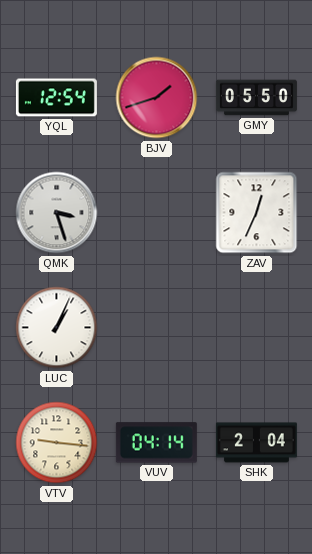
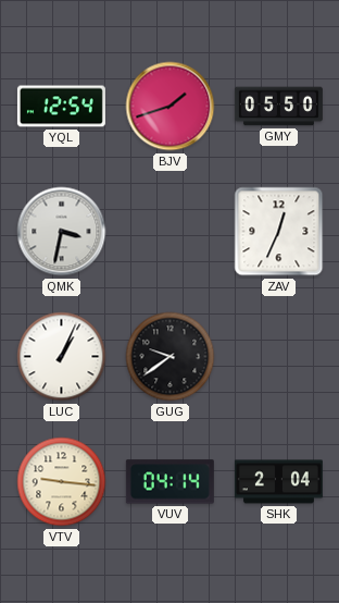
QMK: 3:27 -> 3:32 (62, 232)
GUG: none -> 9:39 (171, 357)
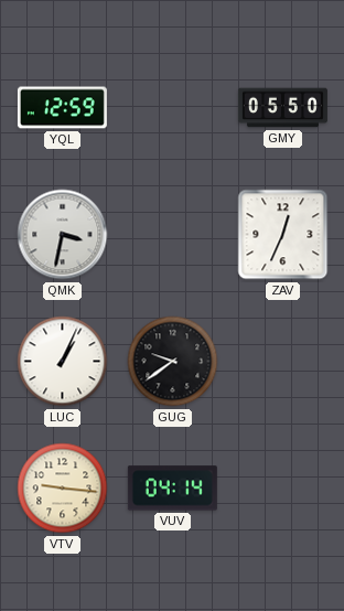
YQL: 12:54 -> 12:59 (62, 108)
BJV: 1:42 -> none (171, 107)
SHK: 2:04 -> none (278, 482)
